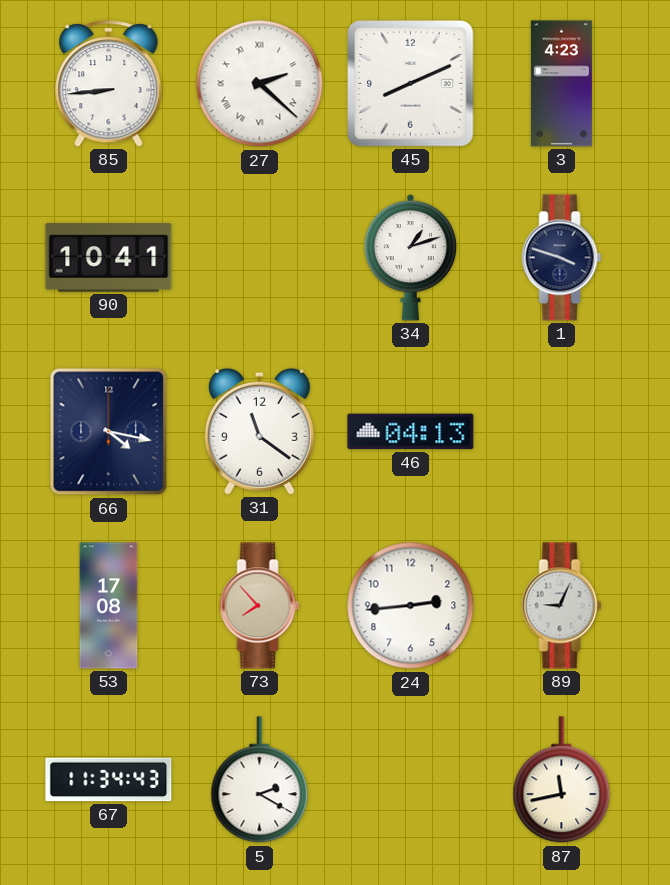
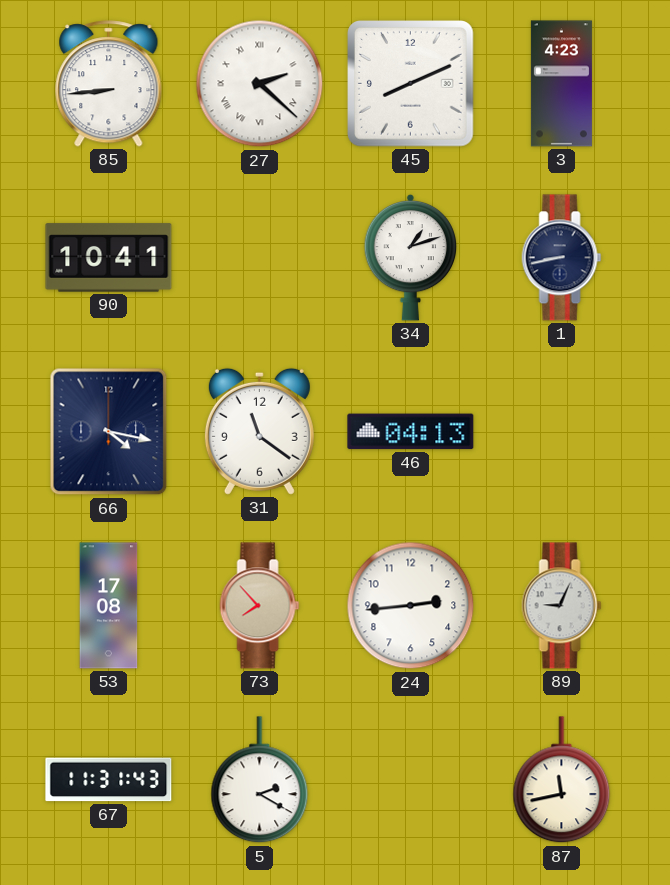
1: 3:48 -> 8:43 (562, 258)
67: 11:34 -> 11:31 (109, 780)
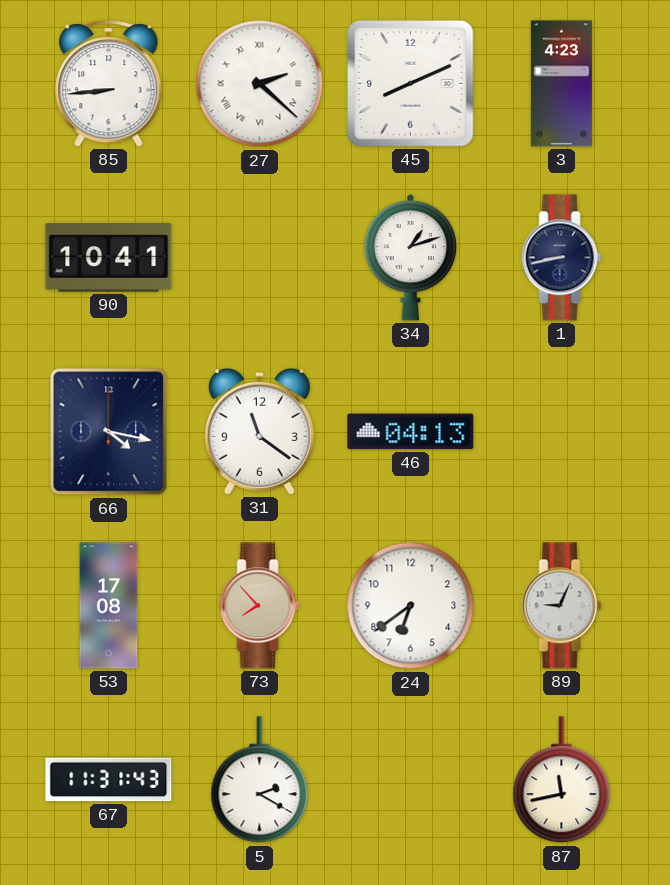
24: 2:44 -> 6:39 (411, 606)
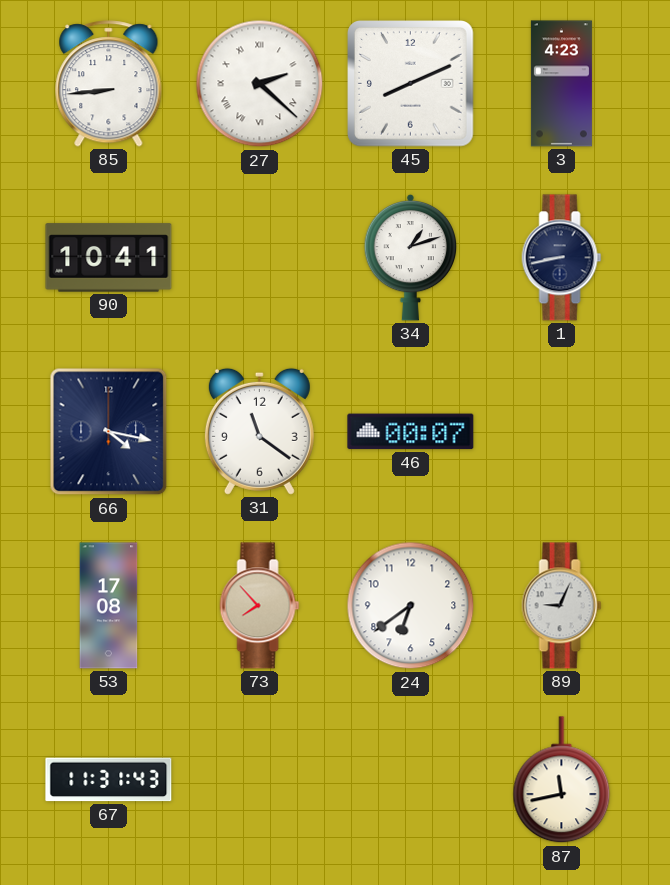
46: 04:13 -> 00:07 (411, 432)
5: 2:20 -> none (260, 780)
